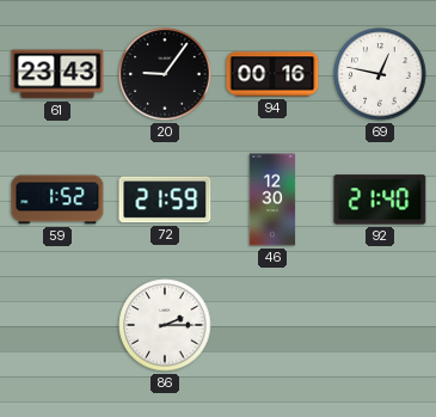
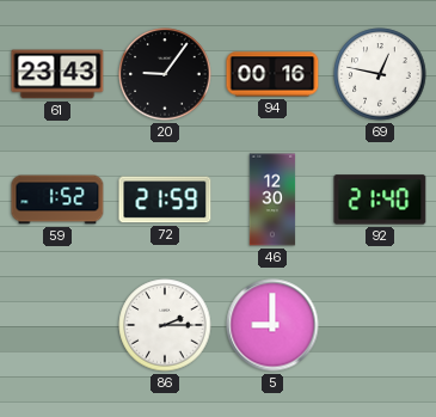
5: none -> 9:00 (272, 325)
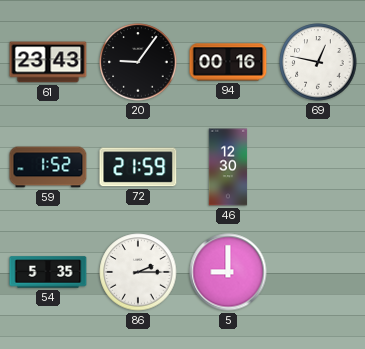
92: 21:40 -> none (380, 200)
54: none -> 5:35 (48, 272)
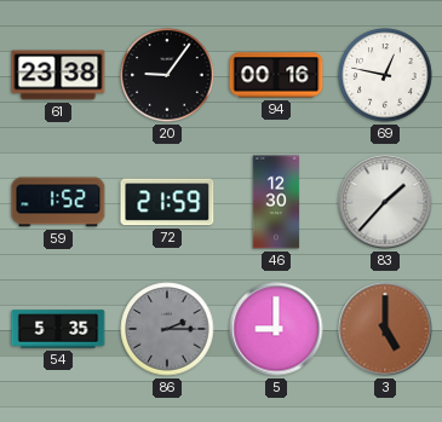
61: 23:43 -> 23:38 (58, 75)
83: none -> 1:37 (385, 202)
86 dial: white -> grey (167, 329)
3: none -> 5:00 (385, 329)
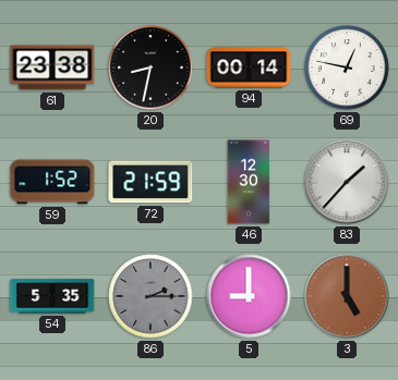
20: 9:06 -> 8:32 (150, 68)
94: 00:16 -> 00:14 (249, 68)
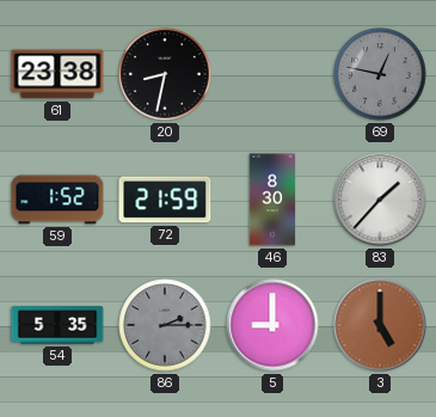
94: 00:14 -> none (249, 68)
69 dial: white -> grey (380, 74)
46: 12:30 -> 8:30 (272, 200)
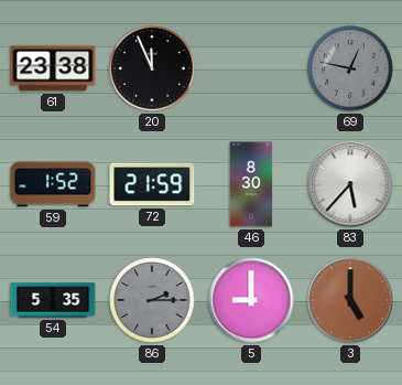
20: 8:32 -> 11:56 (152, 68)
83: 1:37 -> 5:37 (350, 184)
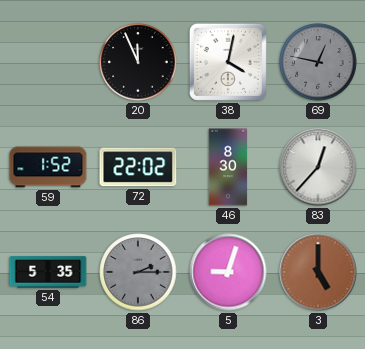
61: 23:38 -> none (53, 68)
38: none -> 4:02 (228, 62)
72: 21:59 -> 22:02 (138, 167)
83: 5:37 -> 12:37 (318, 167)
5: 9:00 -> 9:03 (228, 272)
